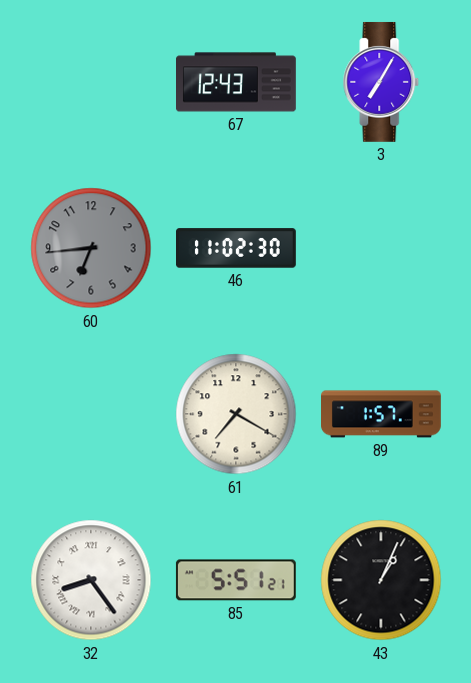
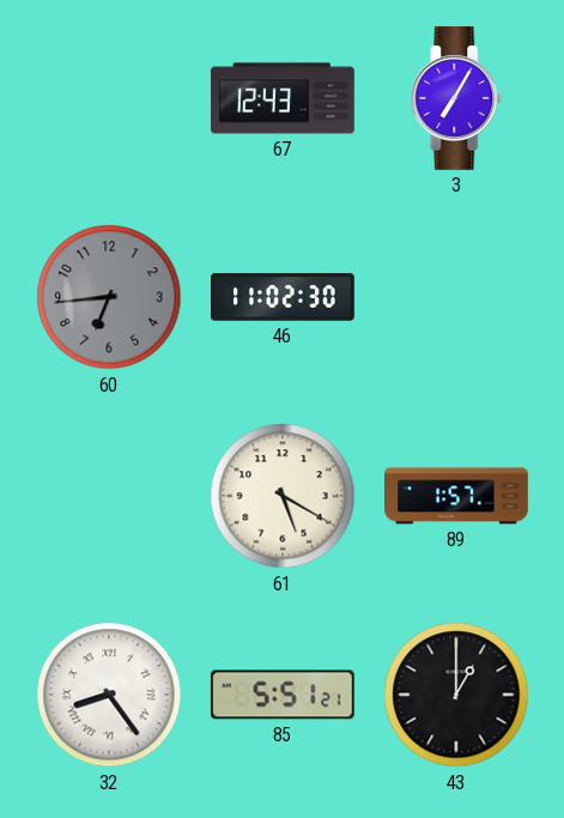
61: 7:20 -> 5:20 (283, 496)
43: 1:04 -> 1:00 (456, 695)
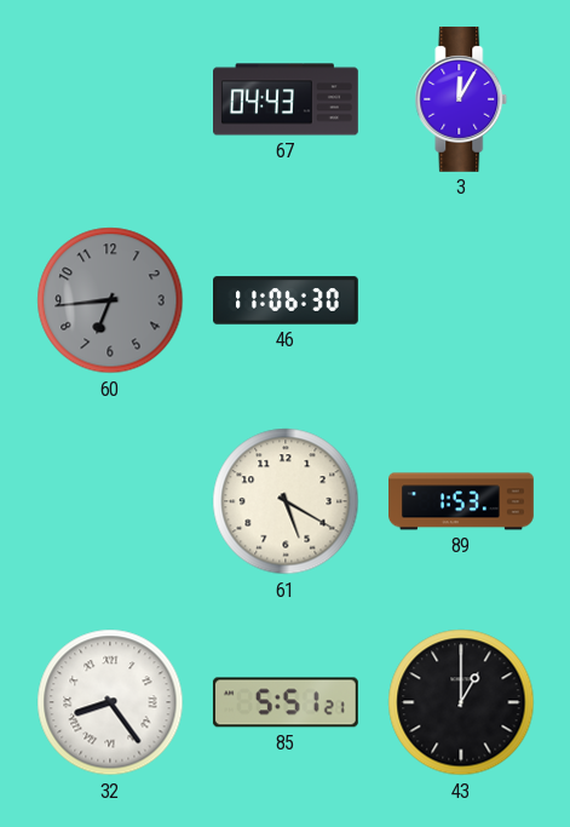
67: 12:43 -> 04:43 (287, 99)
3: 7:05 -> 12:05 (461, 99)
46: 11:02 -> 11:06 (287, 300)
89: 1:57 -> 1:53 (462, 501)
